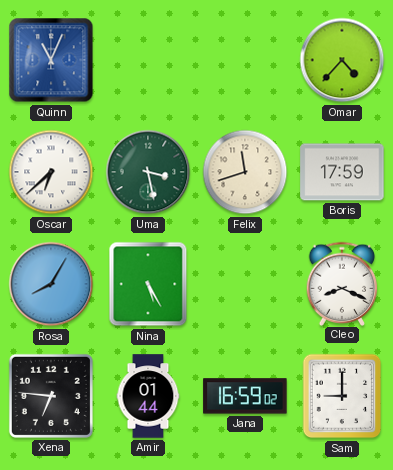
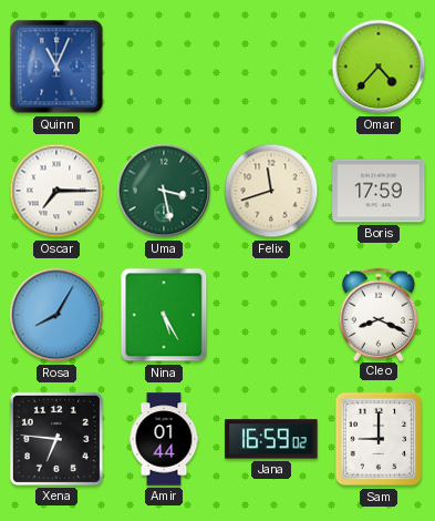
Oscar: 6:38 -> 7:15 (56, 191)
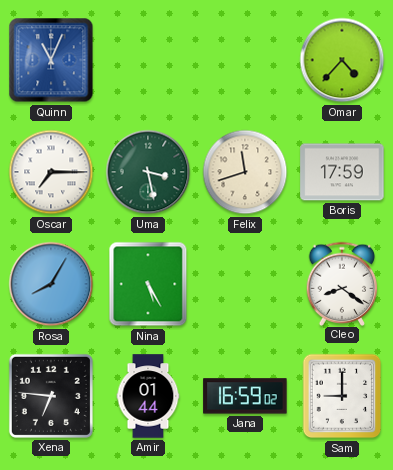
Cleo: 8:19 -> 8:21 (342, 283)
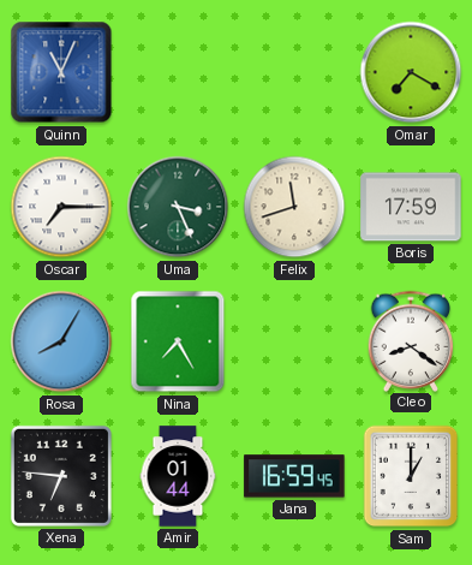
Omar: 4:37 -> 7:20 (411, 72)
Uma: 3:28 -> 3:26 (178, 207)
Nina: 5:25 -> 7:25 (178, 341)
Jana: 16:59:02 -> 16:59:45 (294, 476)
Sam: 9:00 -> 1:00 (411, 476)
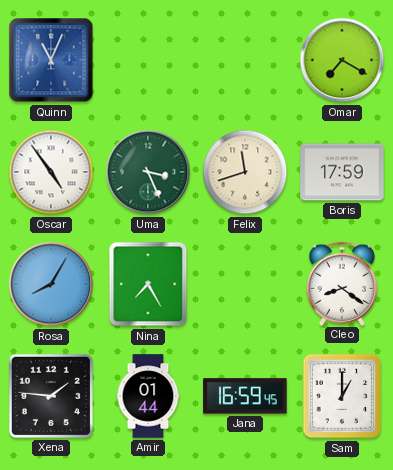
Oscar: 7:15 -> 4:54 (51, 172)
Xena: 6:46 -> 1:46 (51, 396)
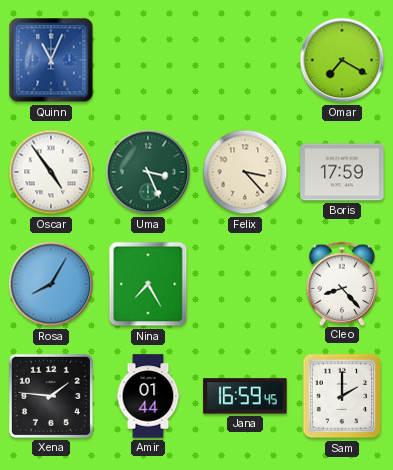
Felix: 11:42 -> 3:23 (245, 172)
Cleo: 8:21 -> 8:23 (342, 283)
Sam: 1:00 -> 2:00 (342, 396)
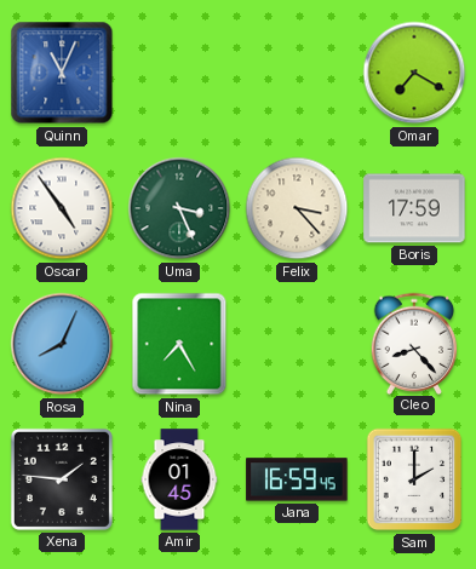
Rosa: 8:05 -> 8:04 (62, 344)
Amir: 01:44 -> 01:45 (179, 479)
